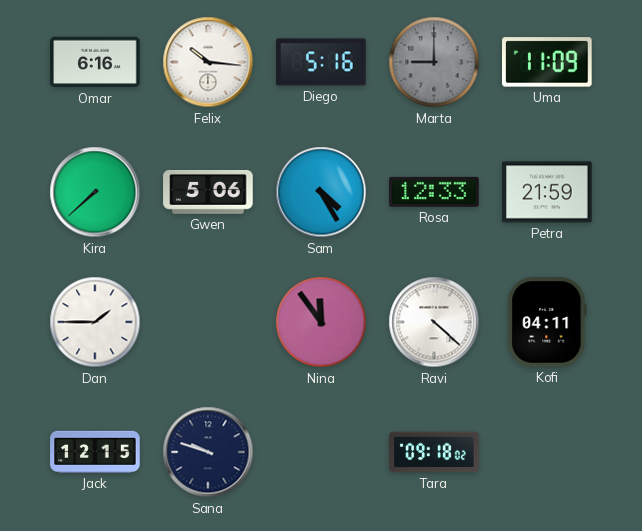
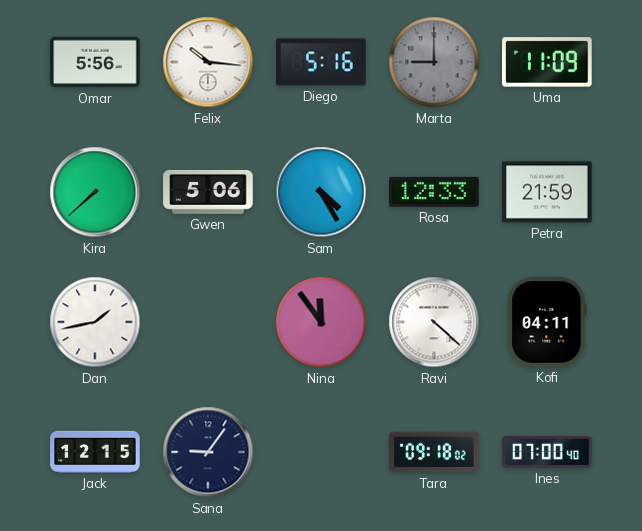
Omar: 6:16 -> 5:56 (95, 62)
Dan: 1:45 -> 1:43 (95, 322)
Sana: 9:48 -> 9:06 (208, 452)
Ines: none -> 07:00 (547, 452)
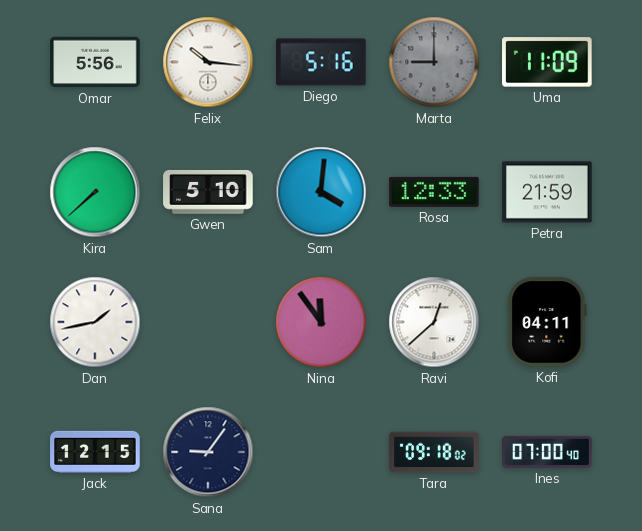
Gwen: 5:06 -> 5:10 (208, 192)
Sam: 4:25 -> 4:01 (321, 192)
Ravi: 4:22 -> 12:38 (434, 322)
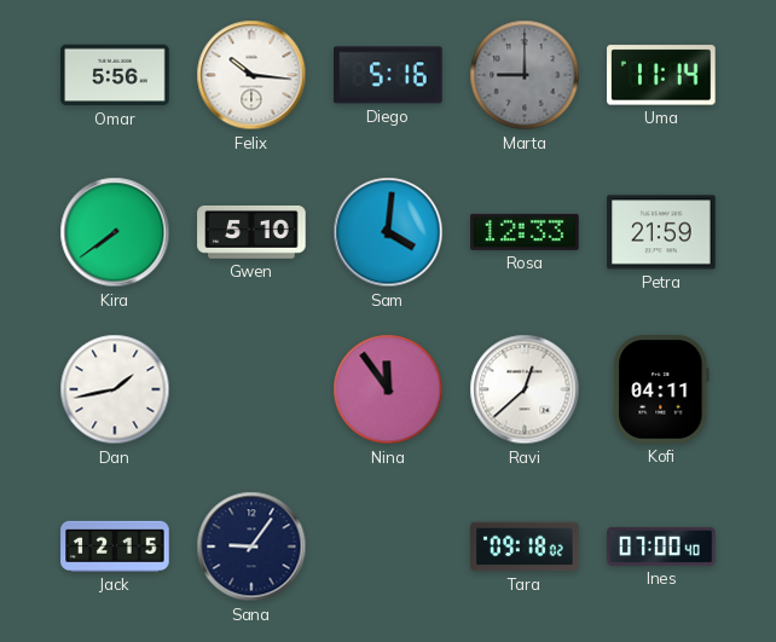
Uma: 11:09 -> 11:14 (661, 75)
Kira: 7:38 -> 7:39 (115, 232)
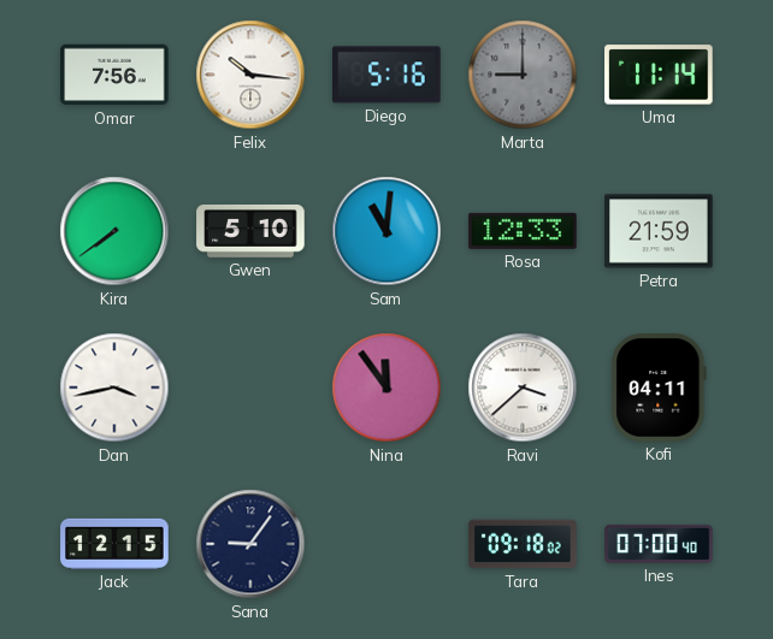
Omar: 5:56 -> 7:56 (114, 75)
Sam: 4:01 -> 11:01 (386, 231)
Dan: 1:43 -> 3:43 (114, 387)
Ravi: 12:38 -> 3:38 (523, 387)
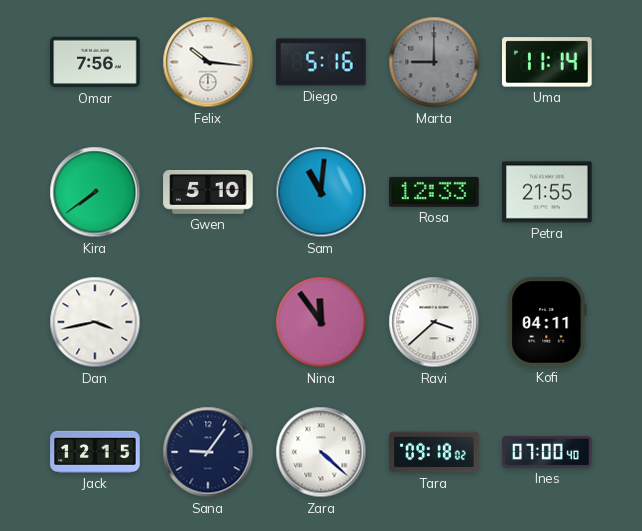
Petra: 21:59 -> 21:55 (547, 192)
Zara: none -> 4:22 (321, 452)
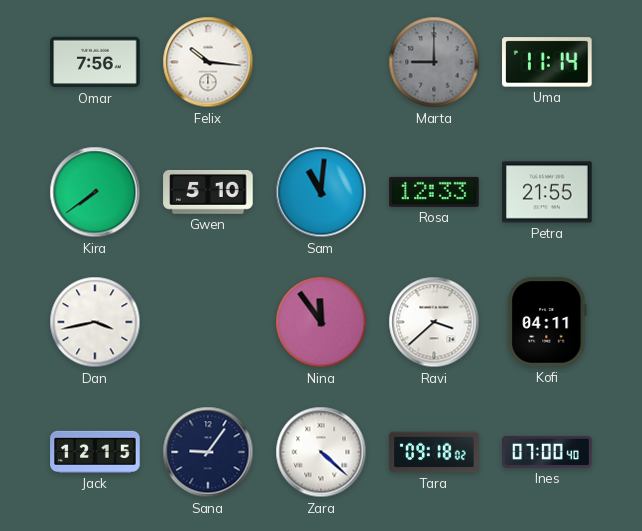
Diego: 5:16 -> none (321, 62)
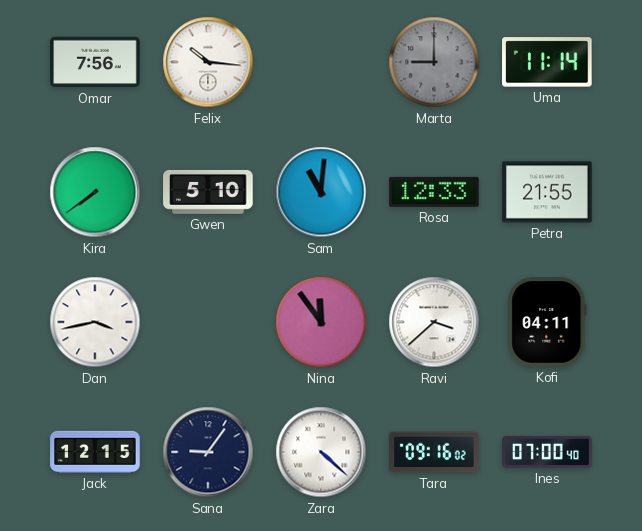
Tara: 09:18 -> 09:16 (434, 452)
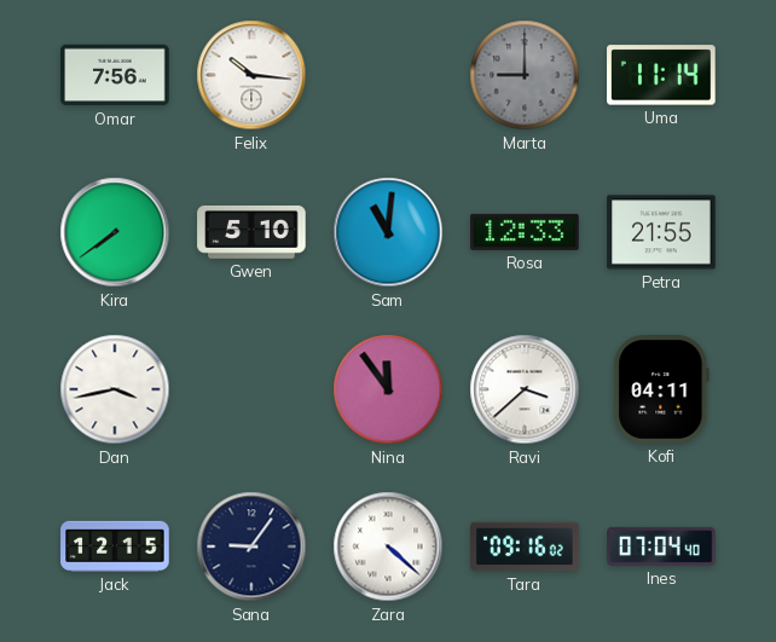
Ines: 07:00 -> 07:04 (661, 546)
